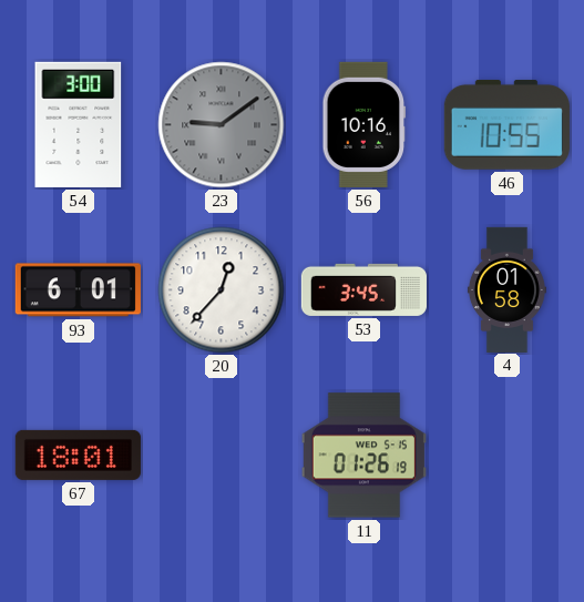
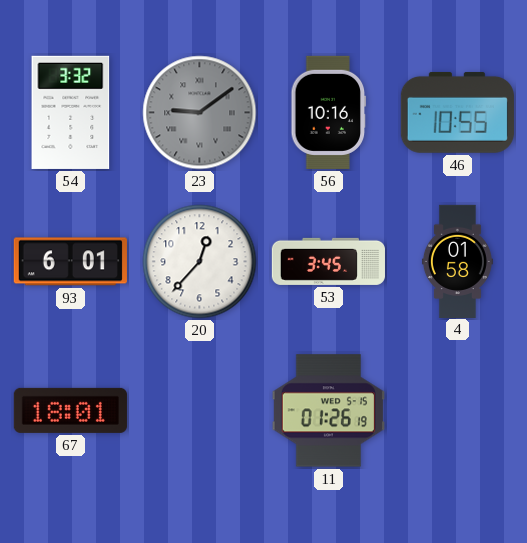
54: 3:00 -> 3:32 (71, 112)
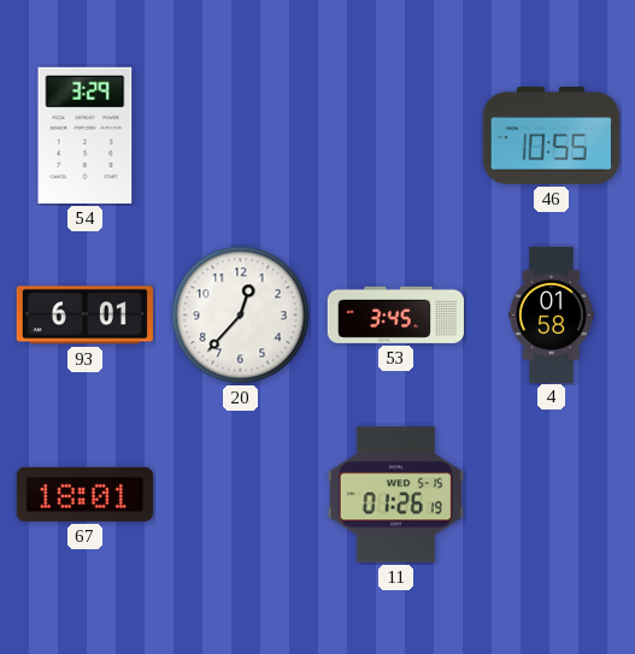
54: 3:32 -> 3:29 (86, 135)
23: 9:09 -> none (200, 113)
56: 10:16 -> none (329, 112)
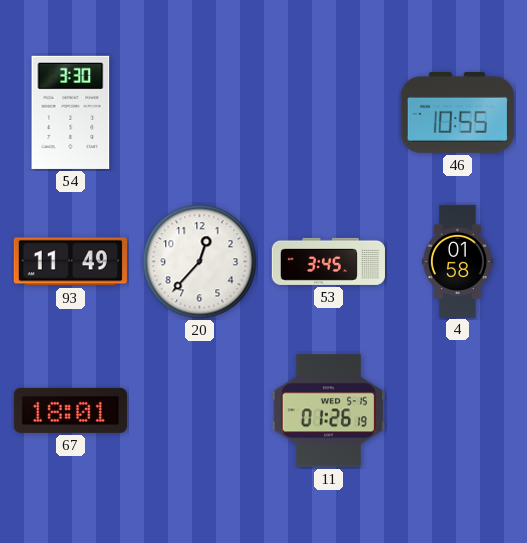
54: 3:29 -> 3:30 (71, 112)
93: 6:01 -> 11:49 (70, 262)
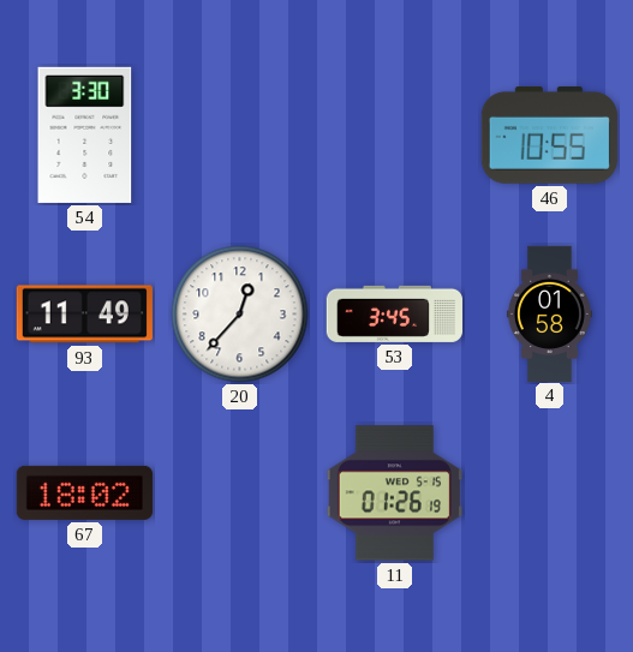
67: 18:01 -> 18:02 (84, 492)
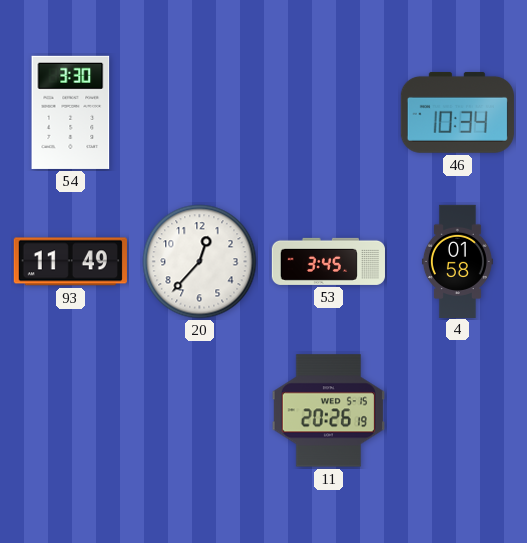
46: 10:55 -> 10:34 (457, 112)
67: 18:02 -> none (84, 492)
11: 01:26 -> 20:26 (328, 411)
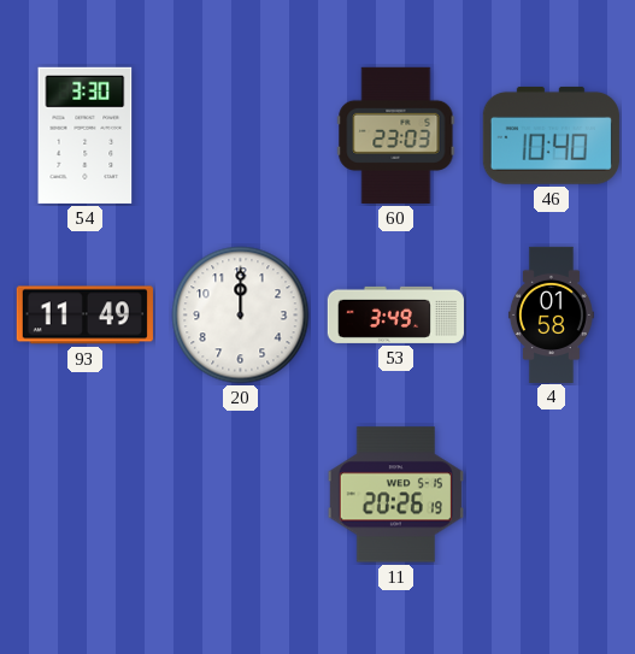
60: none -> 23:03 (396, 135)
46: 10:34 -> 10:40 (551, 135)
20: 12:37 -> 12:00 (241, 316)
53: 3:45 -> 3:49 (395, 314)
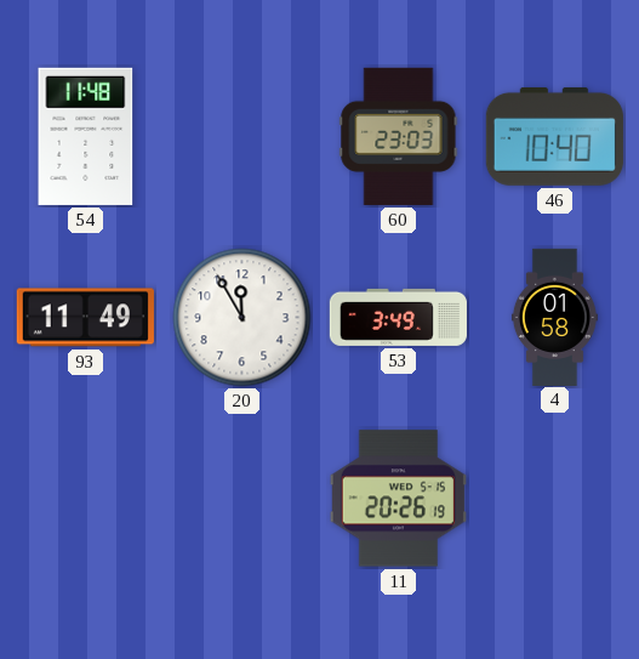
54: 3:30 -> 11:48 (86, 136)
20: 12:00 -> 11:55 (243, 318)
